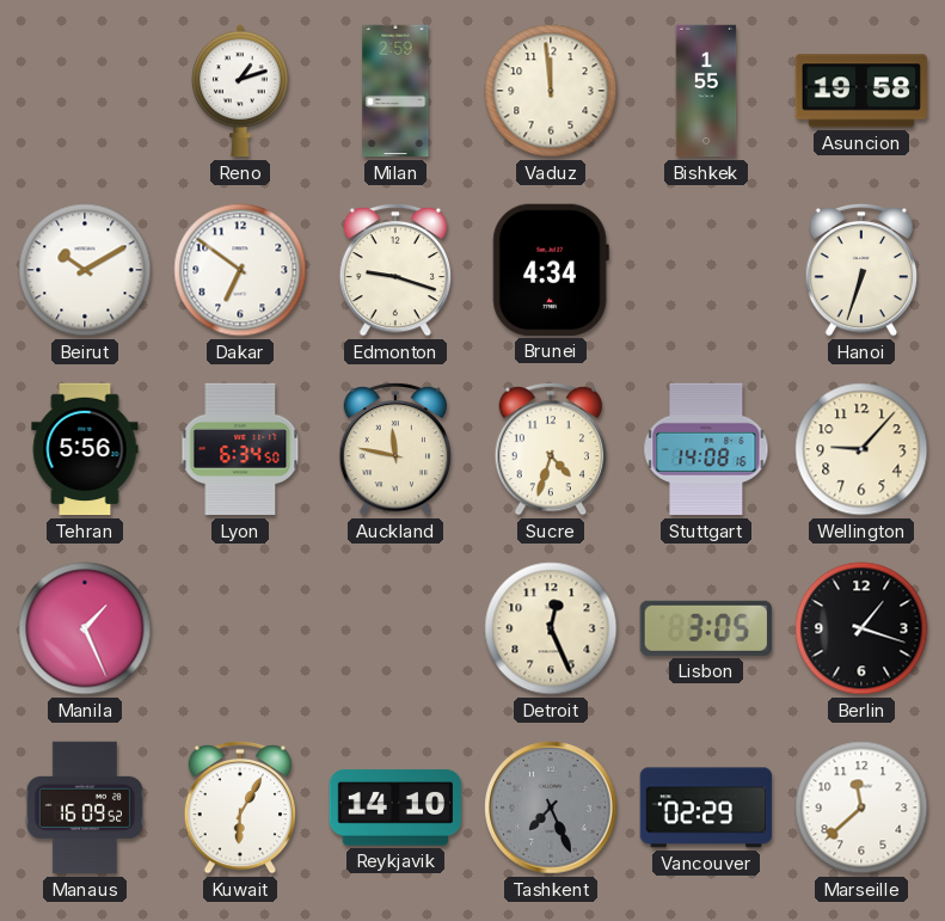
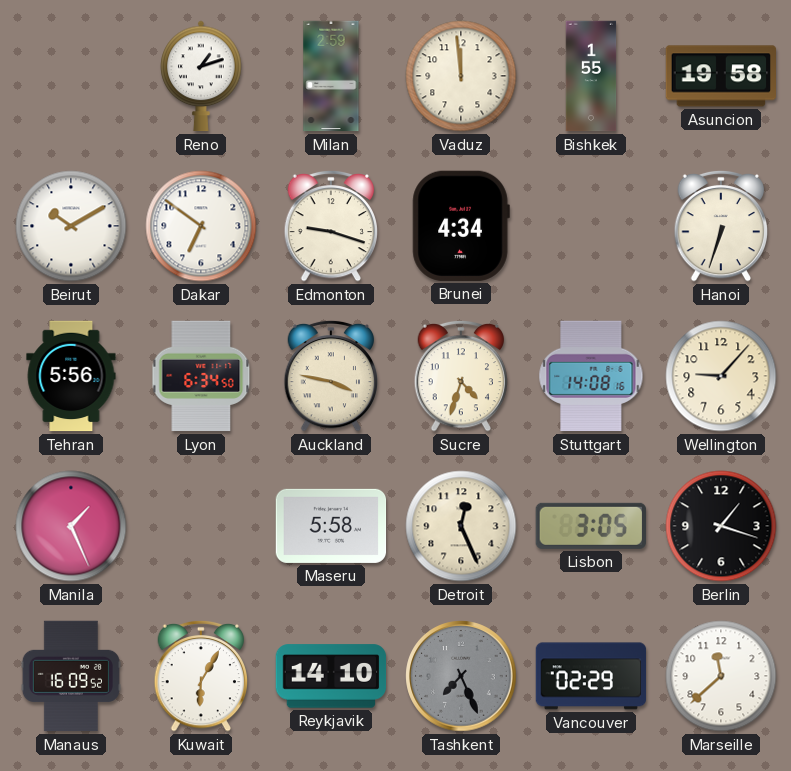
Auckland: 11:47 -> 3:47 (331, 376)
Maseru: none -> 5:58 (331, 526)
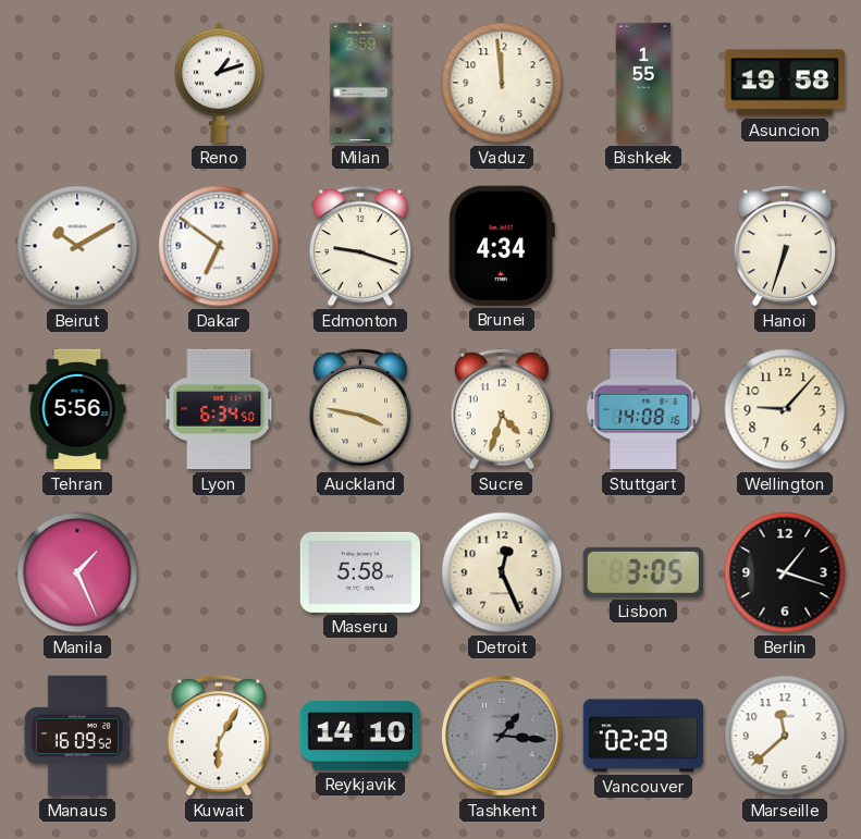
Tashkent: 7:26 -> 1:16 (502, 736)
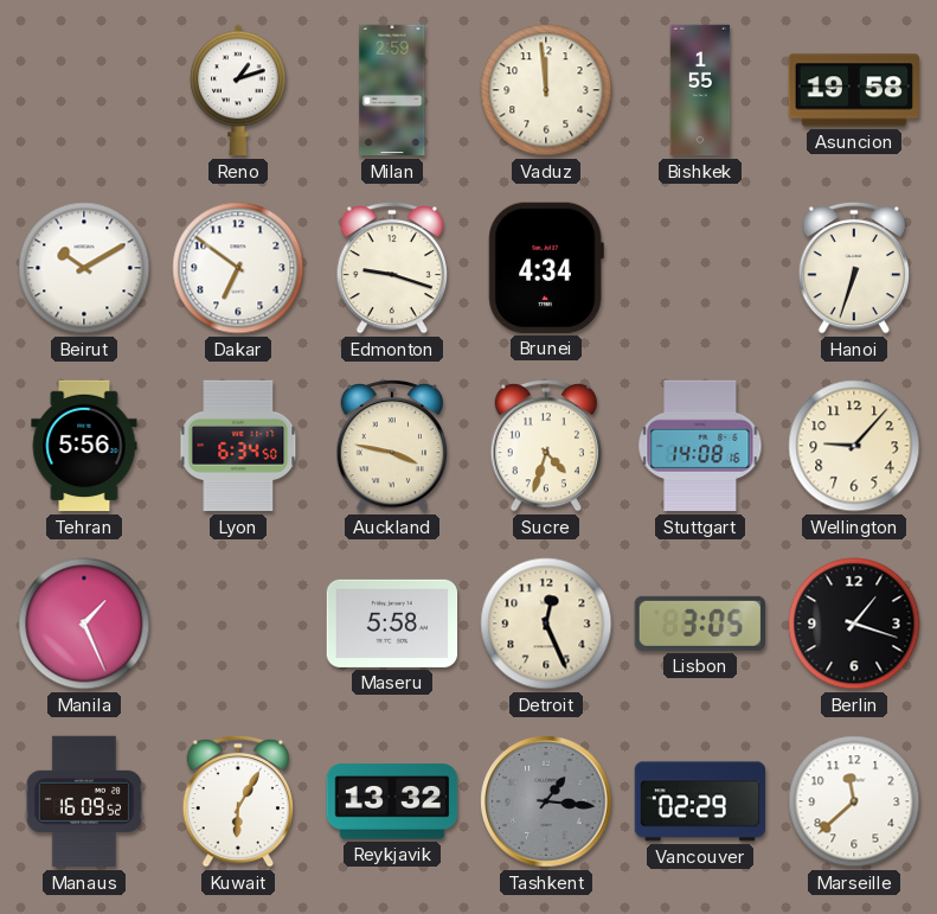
Reykjavik: 14:10 -> 13:32 (392, 801)
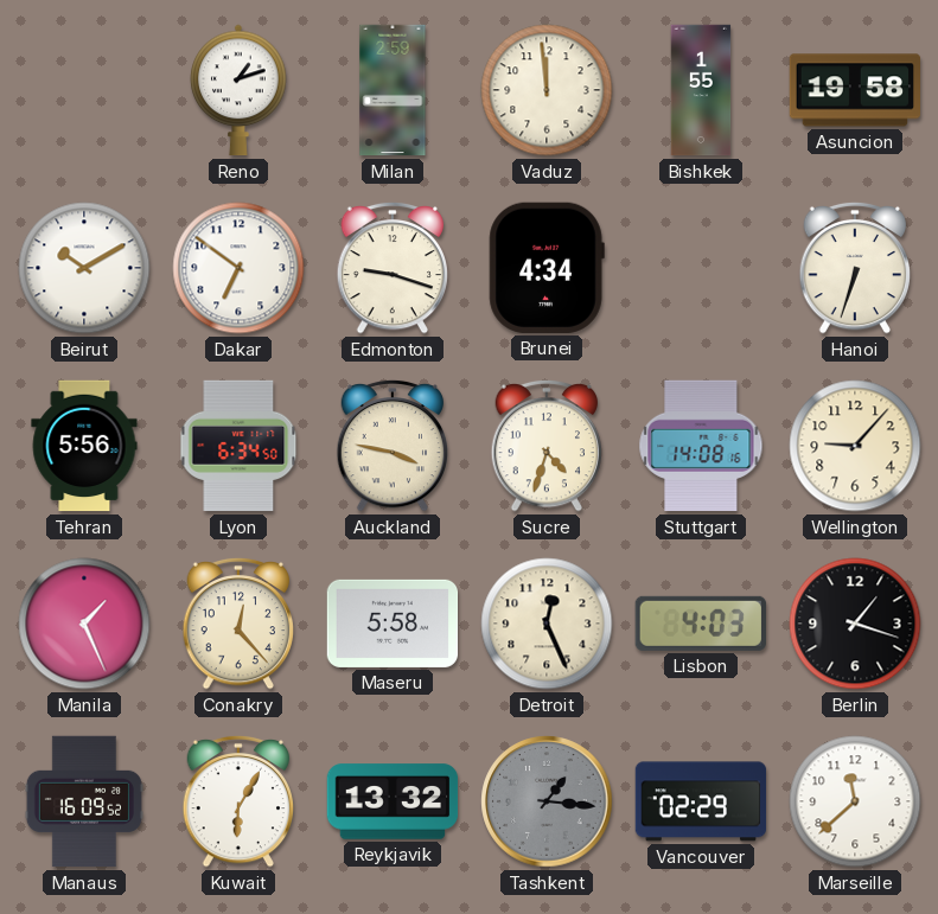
Conakry: none -> 12:23 (238, 624)
Lisbon: 3:05 -> 4:03 (701, 624)
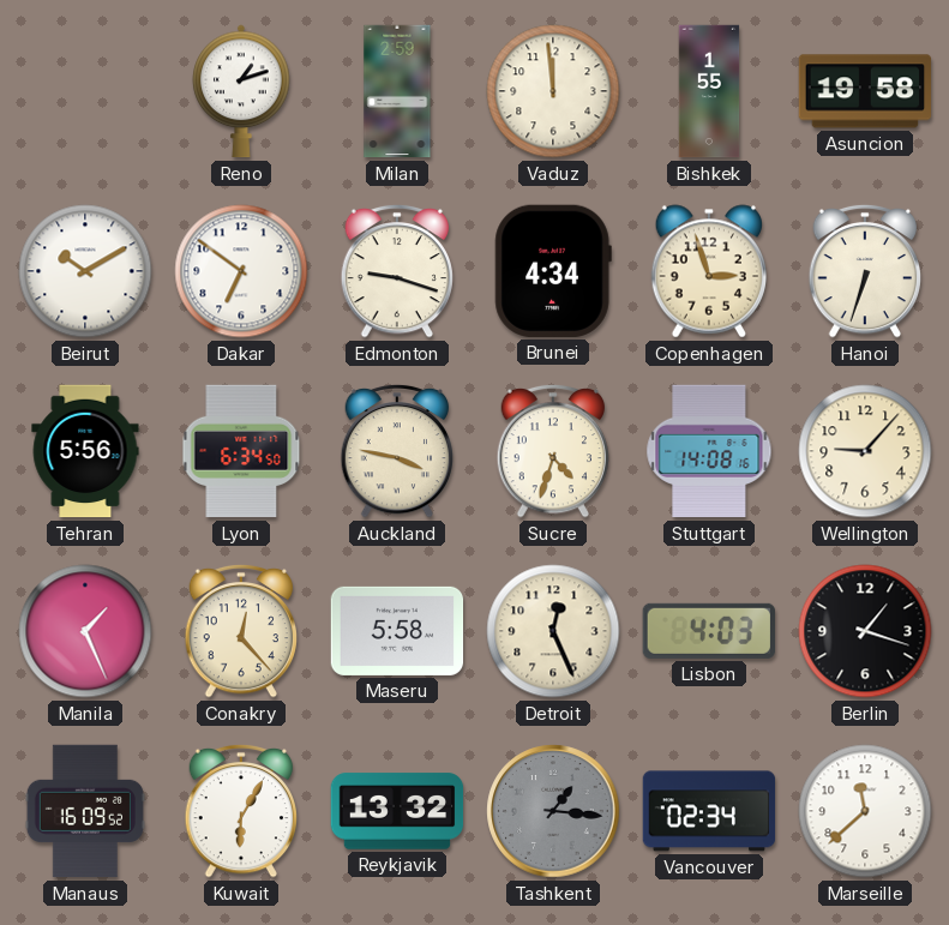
Copenhagen: none -> 2:57 (708, 271)
Vancouver: 02:29 -> 02:34 (709, 811)
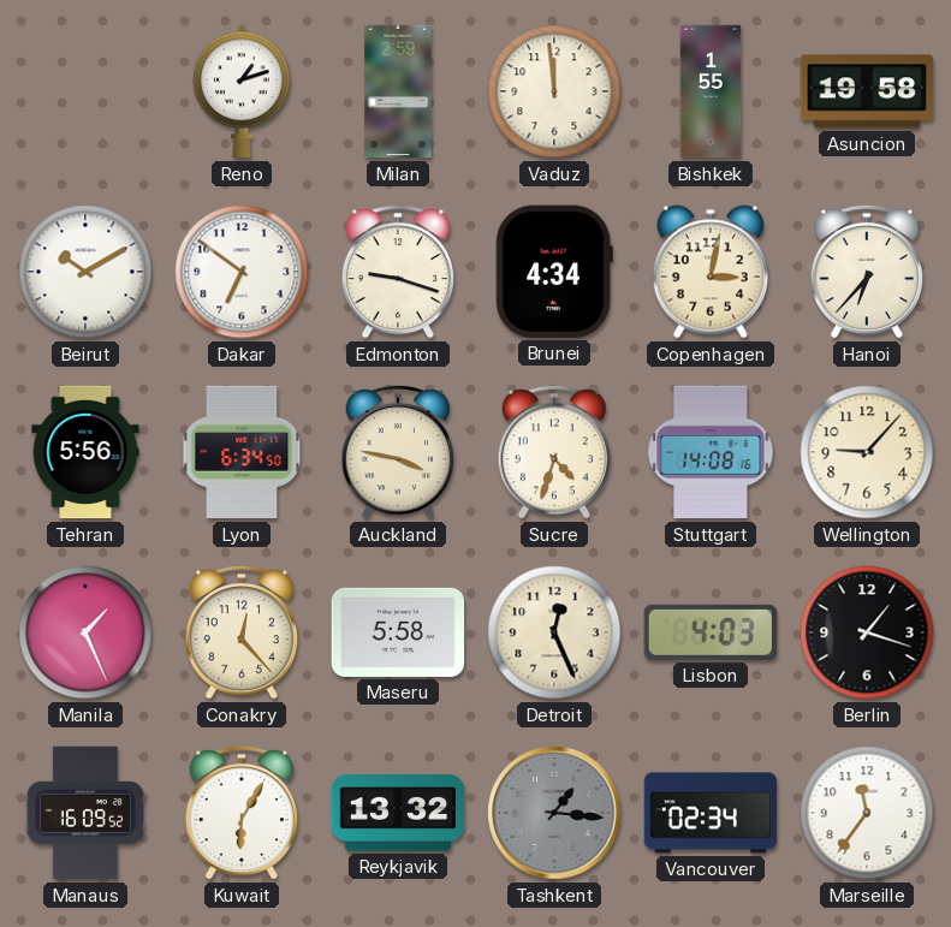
Copenhagen: 2:57 -> 3:02 (709, 272)
Hanoi: 6:33 -> 6:37 (867, 272)
Marseille: 11:38 -> 11:36 (867, 813)
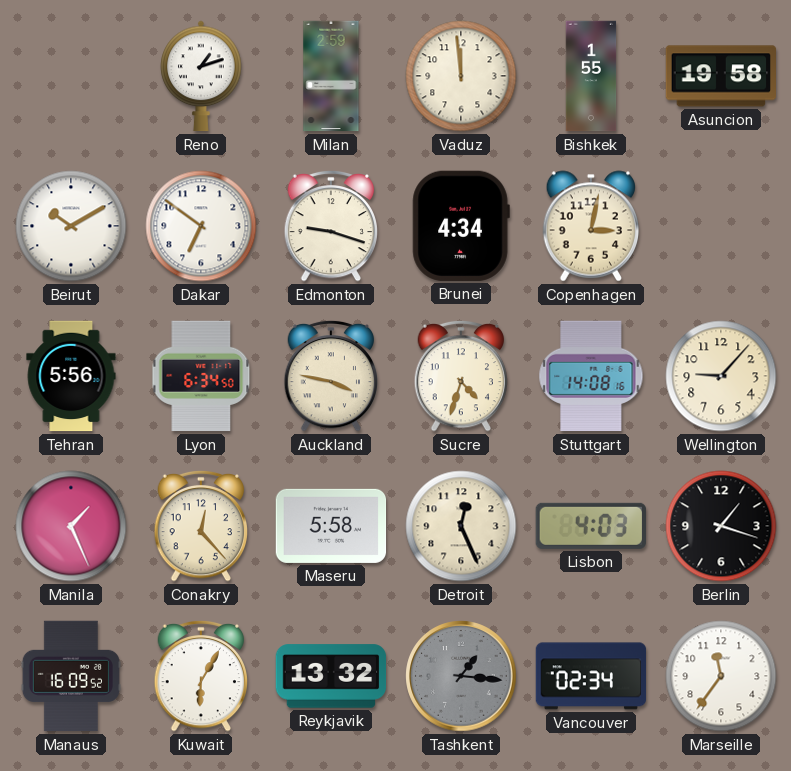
Hanoi: 6:37 -> none (867, 272)
